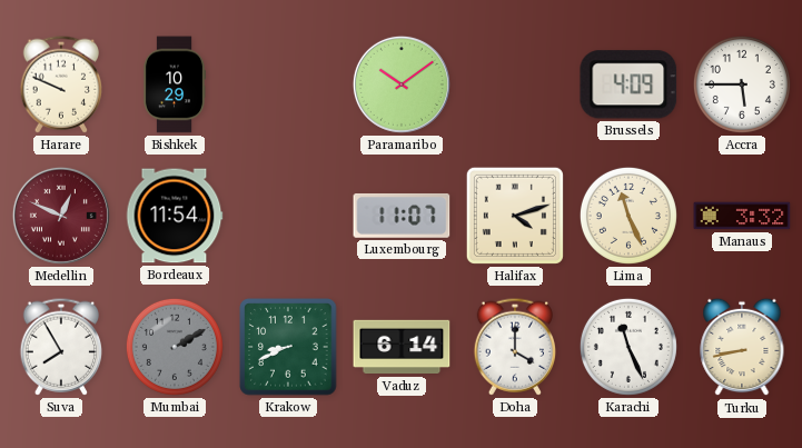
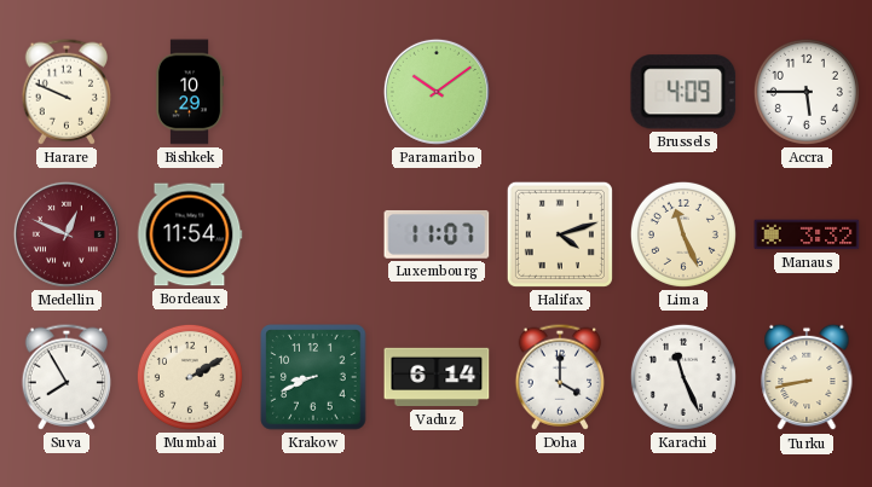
Mumbai dial: grey -> cream (190, 377)
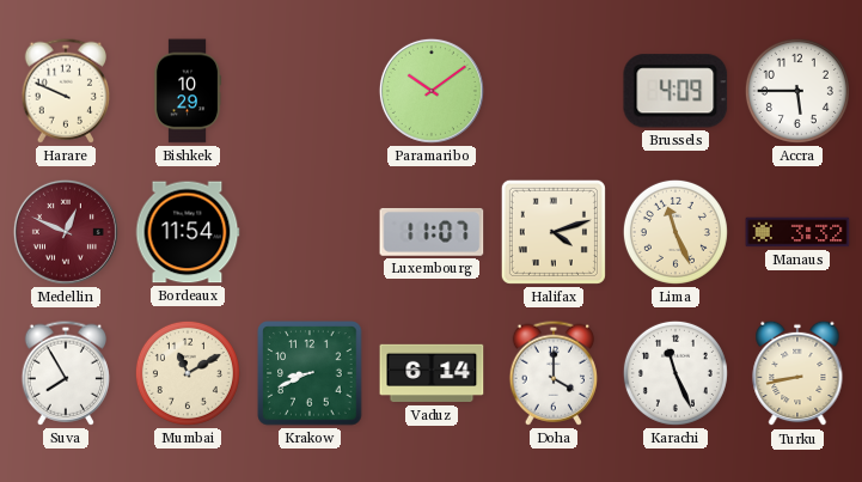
Mumbai: 2:10 -> 11:10 (188, 373)
